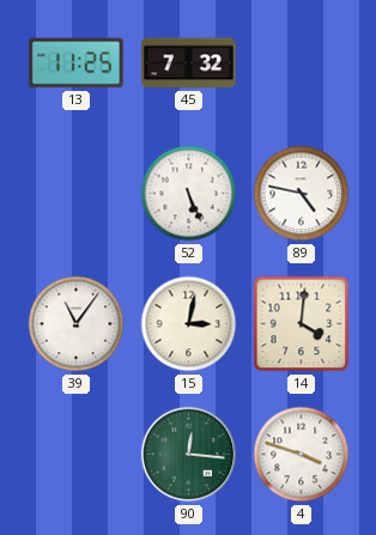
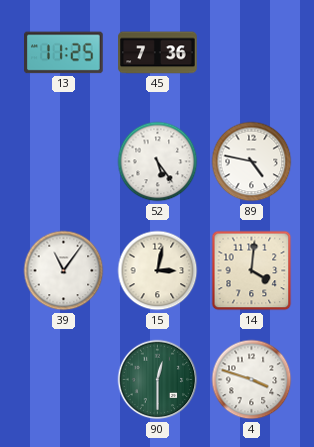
45: 7:32 -> 7:36 (158, 53)
52: 5:26 -> 5:24 (158, 162)
90: 12:16 -> 12:30 (158, 380)
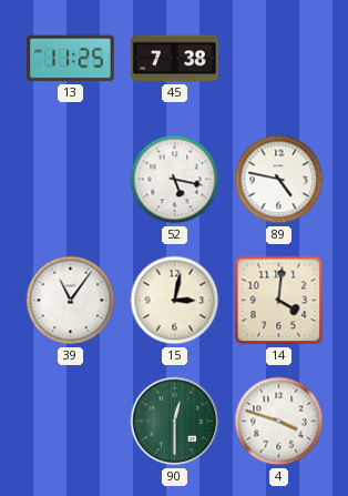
45: 7:36 -> 7:38 (175, 59)
52: 5:24 -> 5:17 (175, 180)
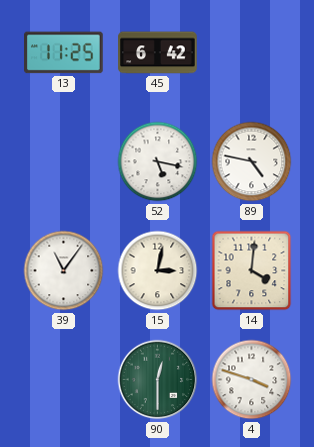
45: 7:38 -> 6:42 (158, 53)
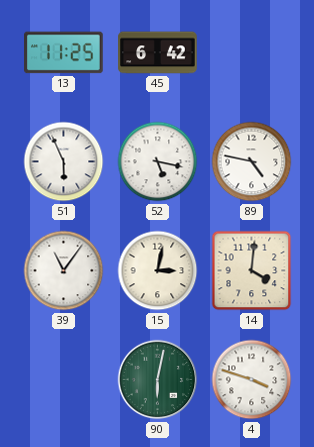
51: none -> 5:56 (64, 162)
90: 12:30 -> 6:02 (158, 380)
